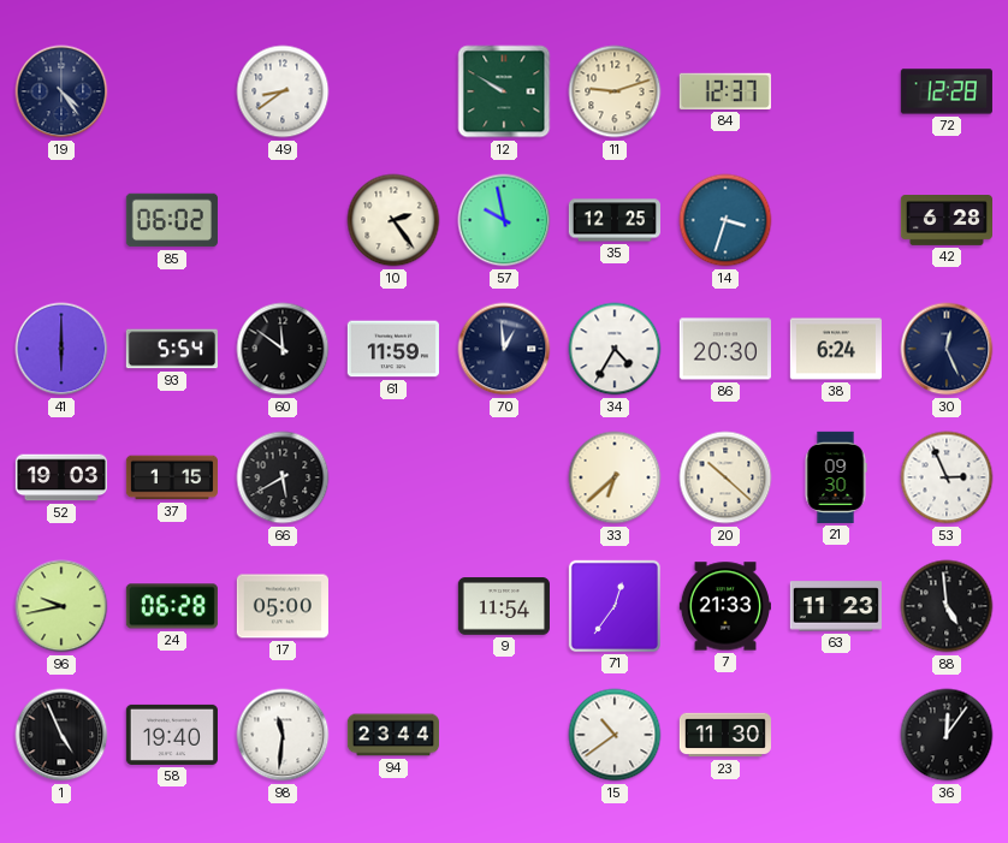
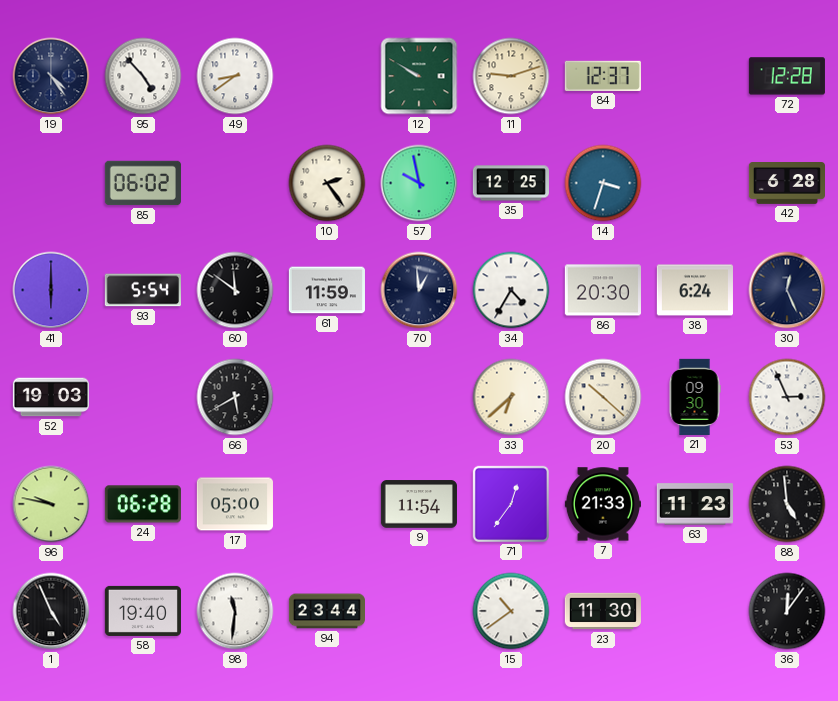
95: none -> 4:53 (143, 76)
37: 1:15 -> none (171, 477)
96: 9:43 -> 9:47 (51, 504)
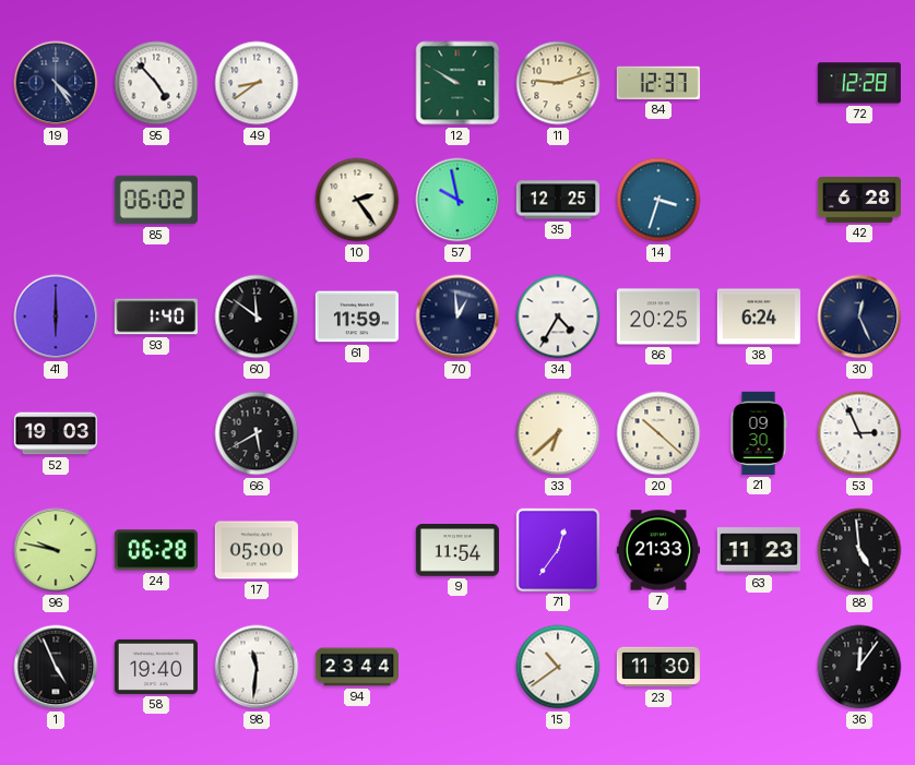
93: 5:54 -> 1:40 (156, 316)
86: 20:30 -> 20:25 (658, 316)
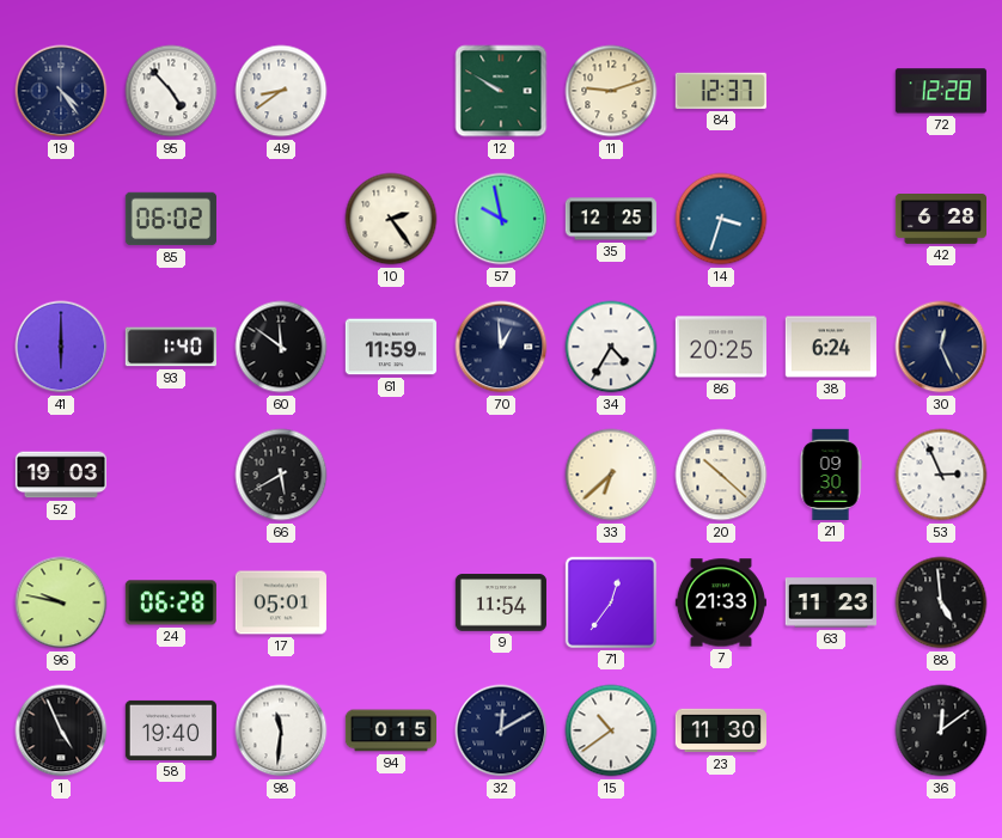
17: 05:00 -> 05:01 (281, 602)
94: 23:44 -> 0:15 (390, 730)
32: none -> 12:10 (501, 730)
36: 12:06 -> 12:09 (941, 730)
